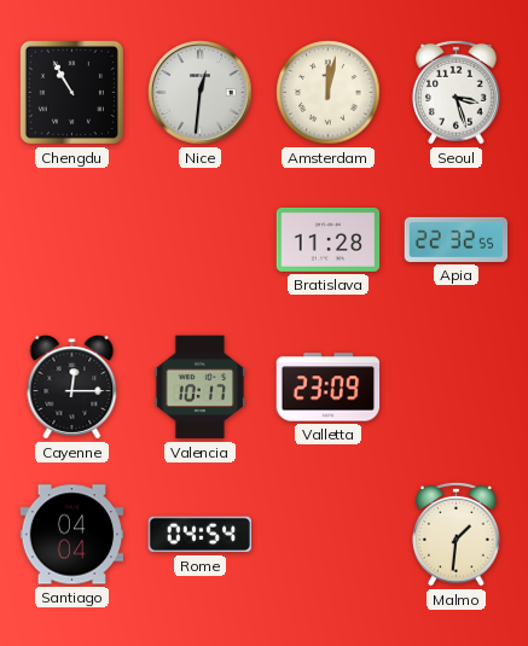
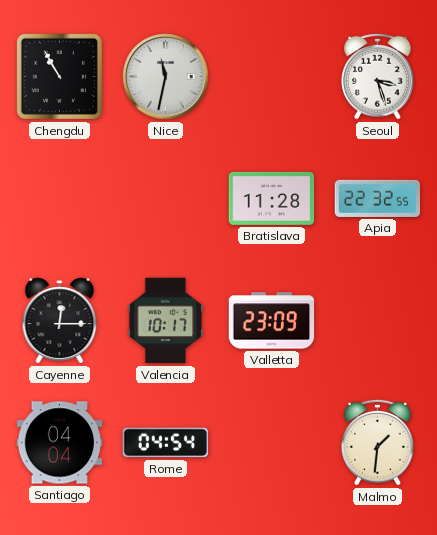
Nice: 12:31 -> 11:32 (166, 77)
Amsterdam: 12:02 -> none (329, 93)
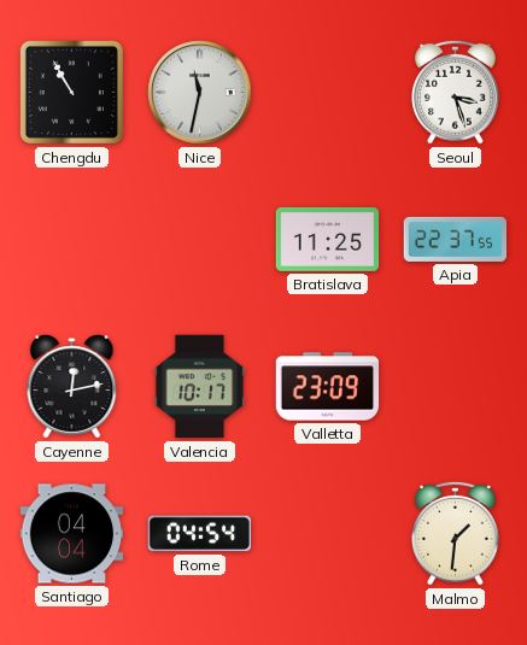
Bratislava: 11:28 -> 11:25 (328, 239)
Apia: 22:32 -> 22:37 (456, 239)
Cayenne: 12:15 -> 12:13 (72, 387)
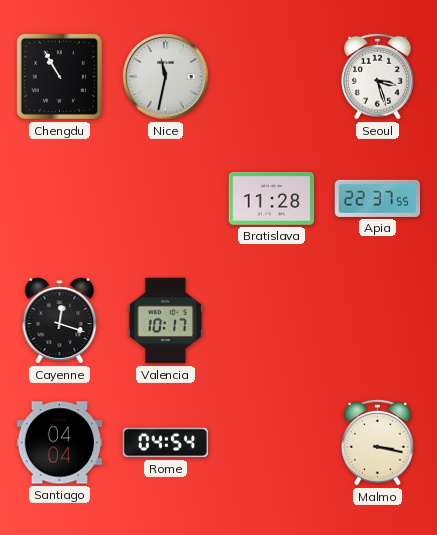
Bratislava: 11:25 -> 11:28 (272, 198)
Cayenne: 12:13 -> 12:18 (60, 321)
Valletta: 23:09 -> none (328, 387)
Malmo: 1:31 -> 3:17 (378, 442)
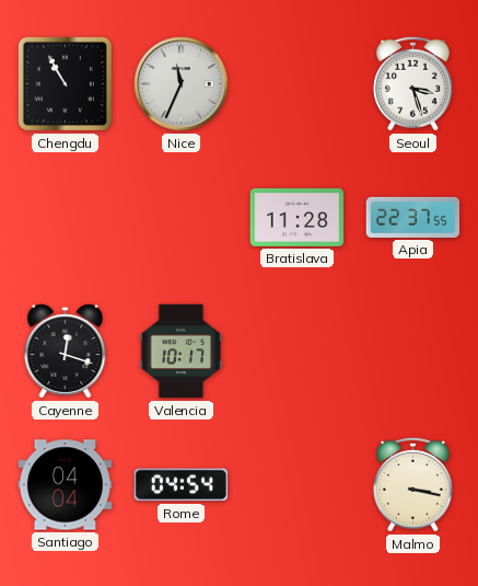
Nice: 11:32 -> 11:34 (182, 84)
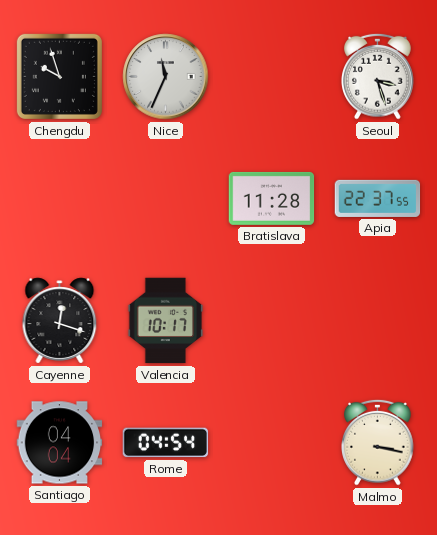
Chengdu: 10:55 -> 9:57 (59, 76)
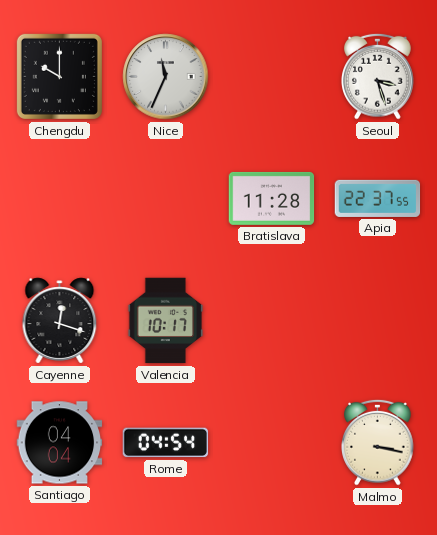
Chengdu: 9:57 -> 10:00 (59, 76)
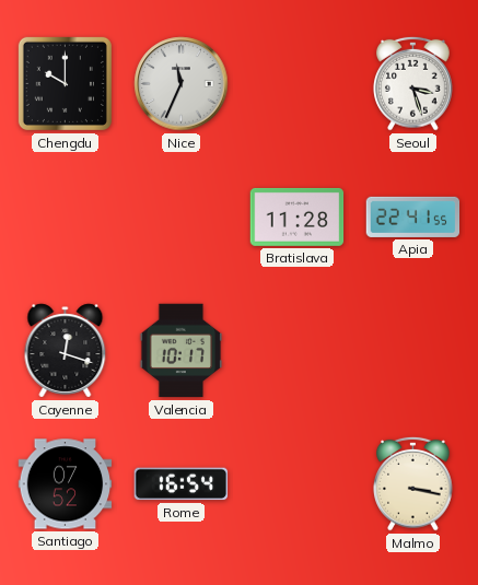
Apia: 22:37 -> 22:41 (413, 217)
Santiago: 04:04 -> 07:52 (66, 484)
Rome: 04:54 -> 16:54 (182, 484)
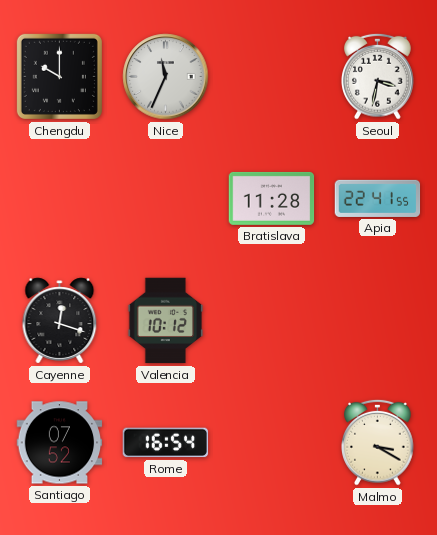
Seoul: 3:27 -> 3:32 (378, 76)
Valencia: 10:17 -> 10:12 (166, 321)
Malmo: 3:17 -> 3:20 (378, 442)
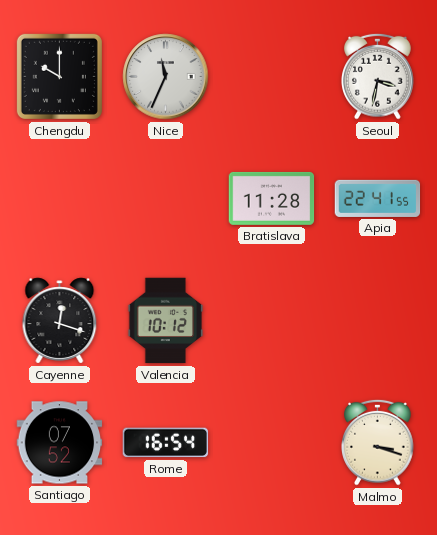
Malmo: 3:20 -> 3:18 (378, 442)
